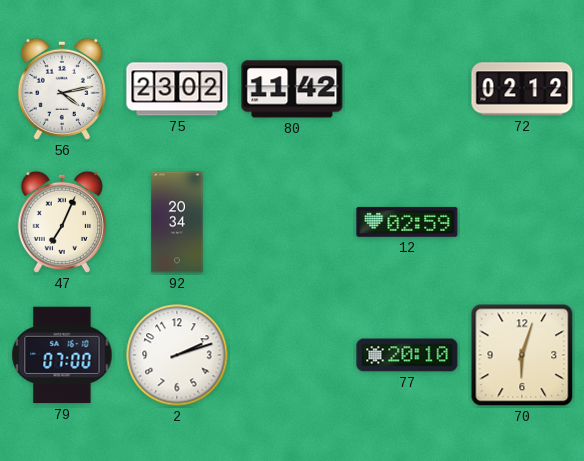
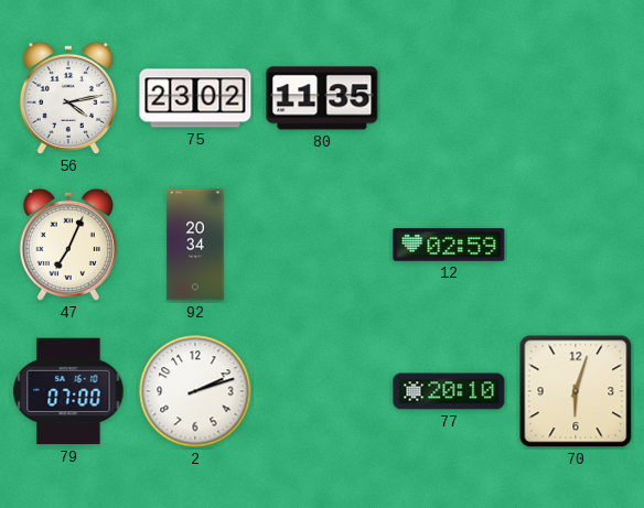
80: 11:42 -> 11:35 (322, 98)
72: 02:12 -> none (522, 89)
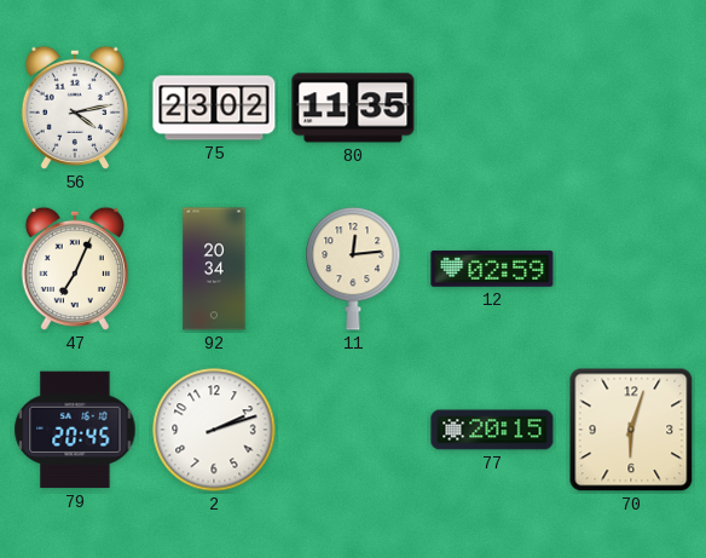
11: none -> 12:14 (353, 269)
79: 07:00 -> 20:45 (75, 430)
77: 20:10 -> 20:15 (492, 430)
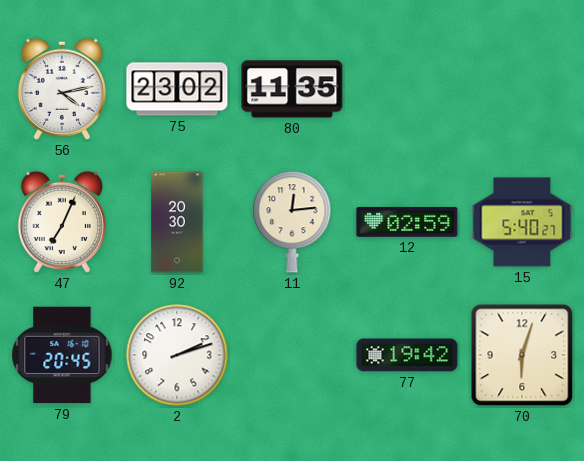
92: 20:34 -> 20:30 (177, 222)
15: none -> 5:40 (522, 222)
77: 20:15 -> 19:42 (407, 355)
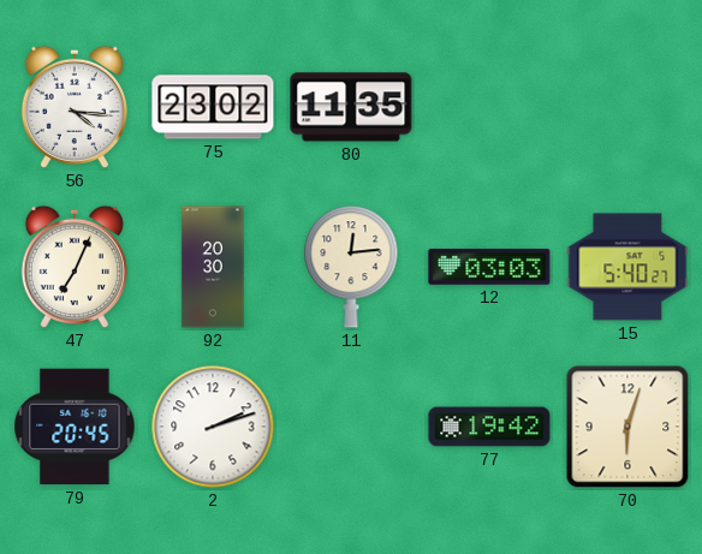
56: 4:13 -> 4:16 (75, 107)
12: 02:59 -> 03:03 (489, 267)
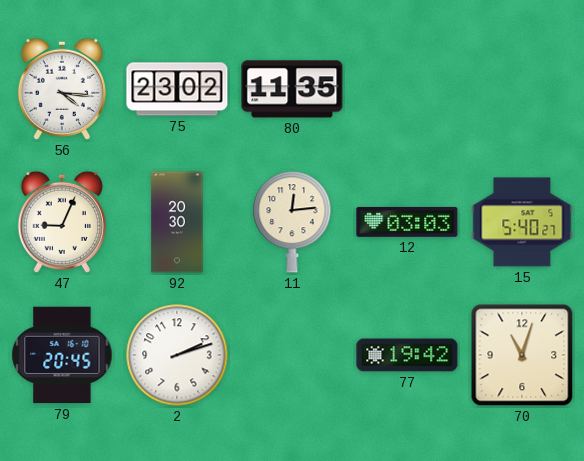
47: 7:04 -> 9:04 (62, 222)
70: 6:03 -> 11:03 (522, 355)
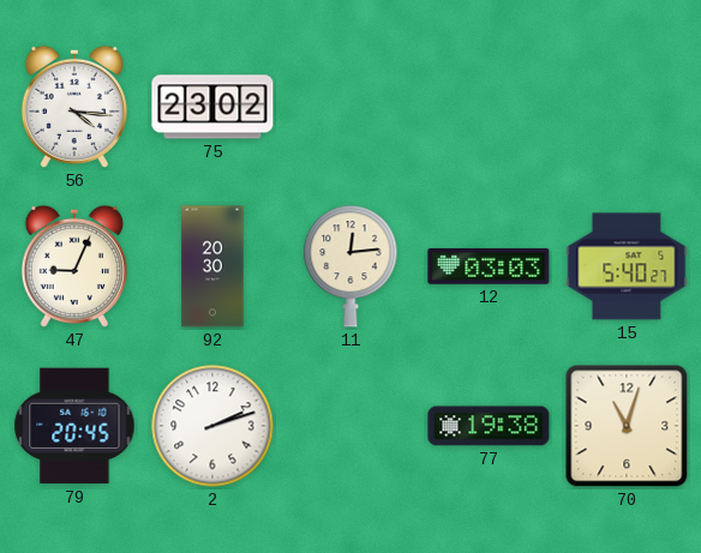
80: 11:35 -> none (292, 89)
77: 19:42 -> 19:38 (489, 426)
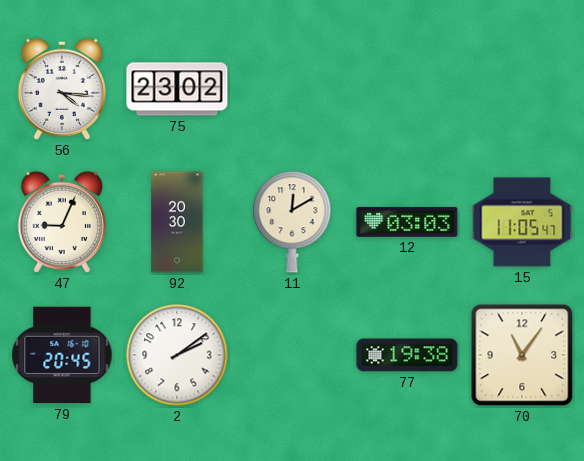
11: 12:14 -> 12:10 (292, 222)
15: 5:40 -> 11:05 (522, 222)
2: 2:12 -> 2:09 (177, 355)
70: 11:03 -> 11:06 (522, 355)
